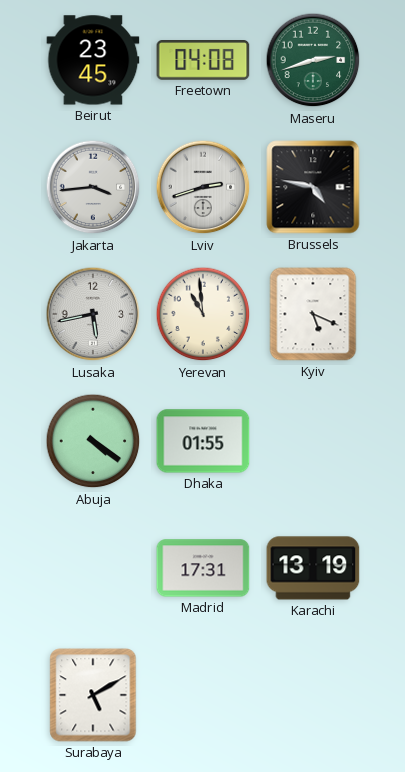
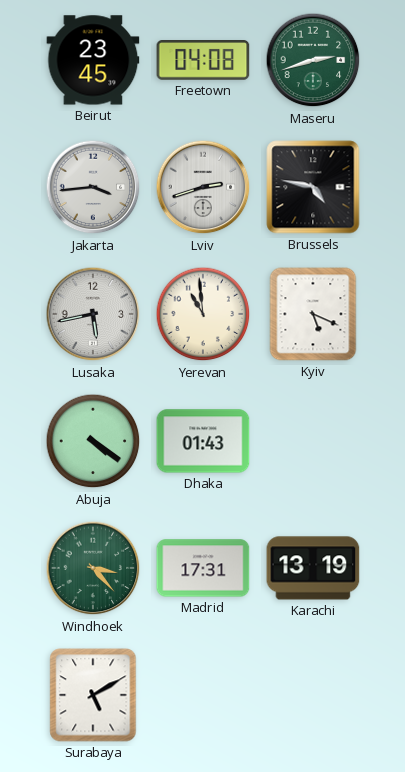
Dhaka: 01:55 -> 01:43 (203, 441)
Windhoek: none -> 3:23 (93, 568)
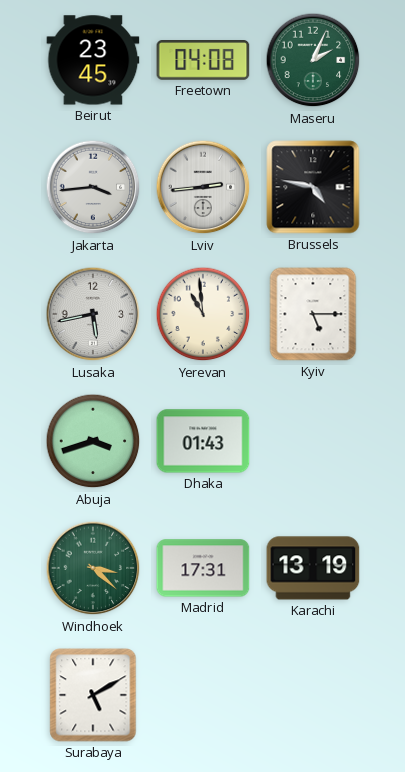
Maseru: 2:42 -> 2:04 (313, 60)
Lviv: 2:42 -> 2:44 (203, 187)
Kyiv: 5:19 -> 5:15 (313, 314)
Abuja: 4:21 -> 3:42 (93, 441)
Windhoek: 3:23 -> 3:22 (93, 568)
